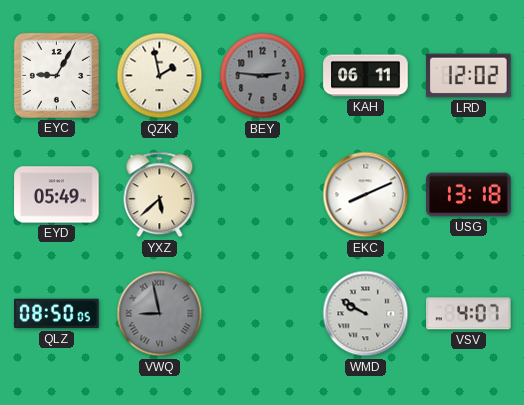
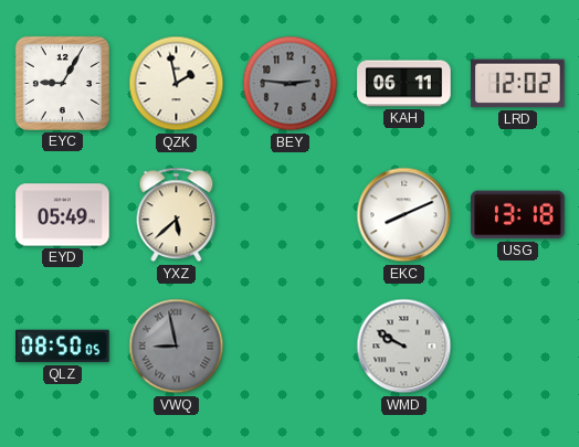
VSV: 4:07 -> none (469, 314)
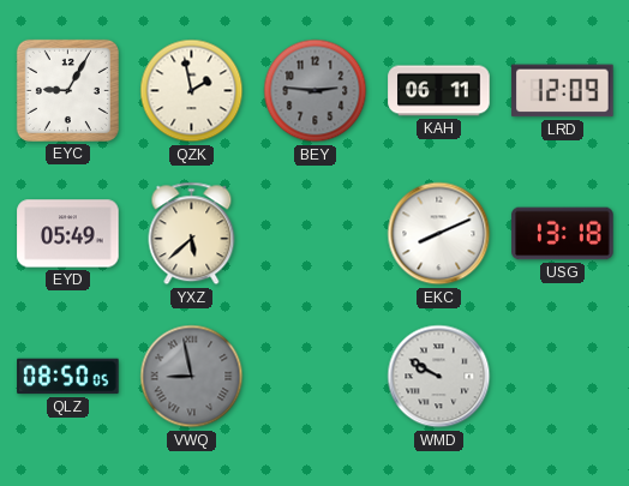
LRD: 12:02 -> 12:09 (563, 91)
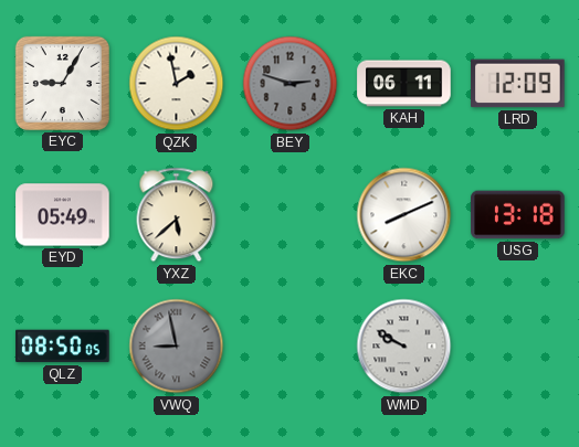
BEY: 2:46 -> 2:48 (291, 84)
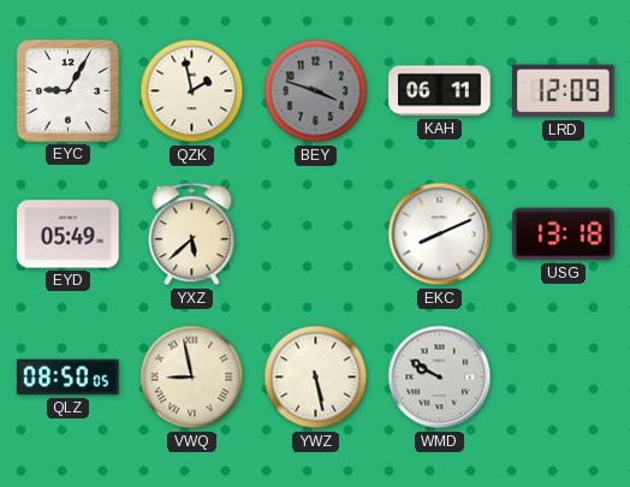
BEY: 2:48 -> 3:48 (316, 91)
VWQ dial: grey -> cream (192, 378)
YWZ: none -> 5:28 (316, 378)
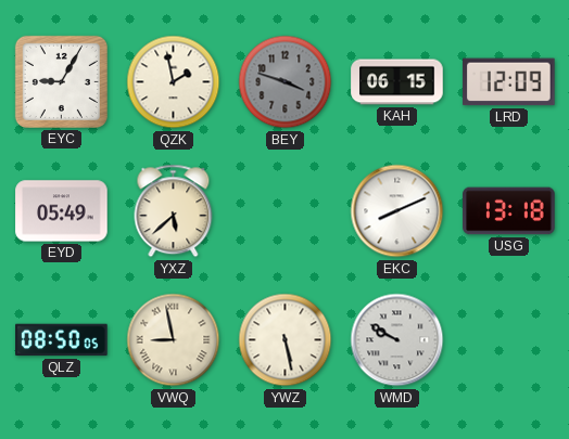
KAH: 06:11 -> 06:15 (397, 82)
